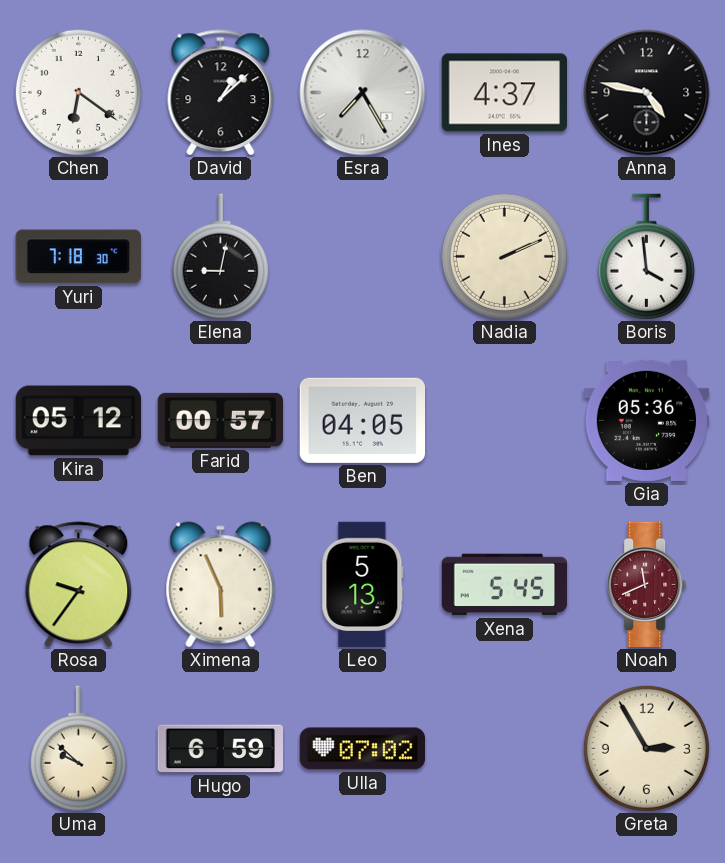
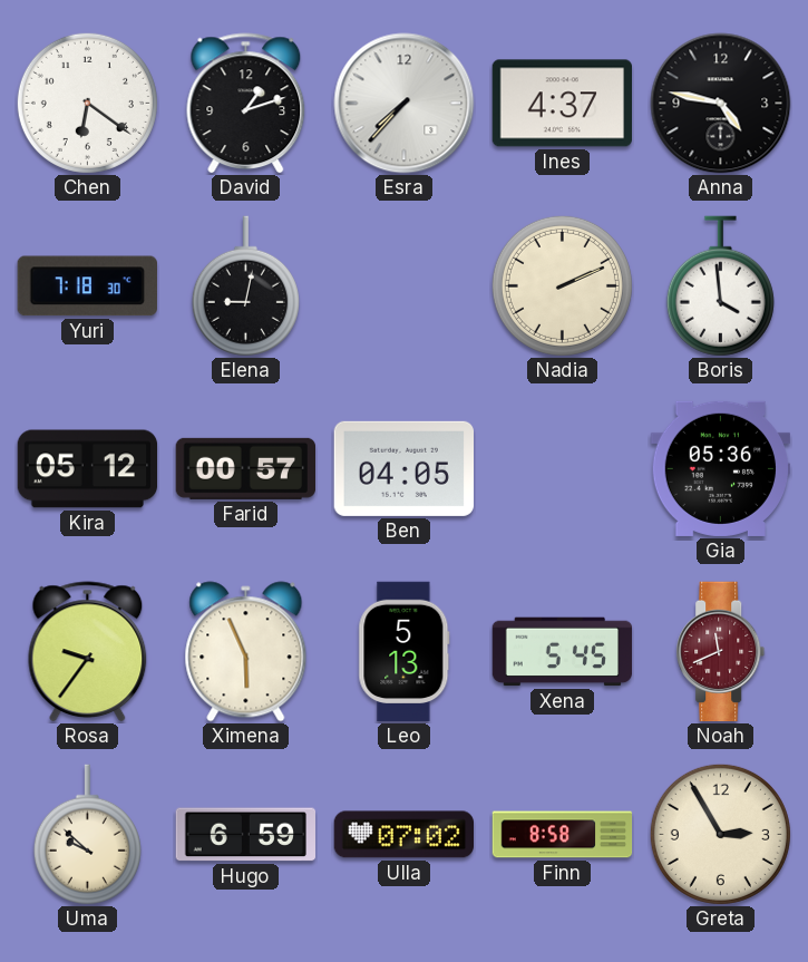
David: 1:08 -> 1:12 (246, 104)
Esra: 7:25 -> 7:37 (405, 104)
Finn: none -> 8:58 (563, 835)
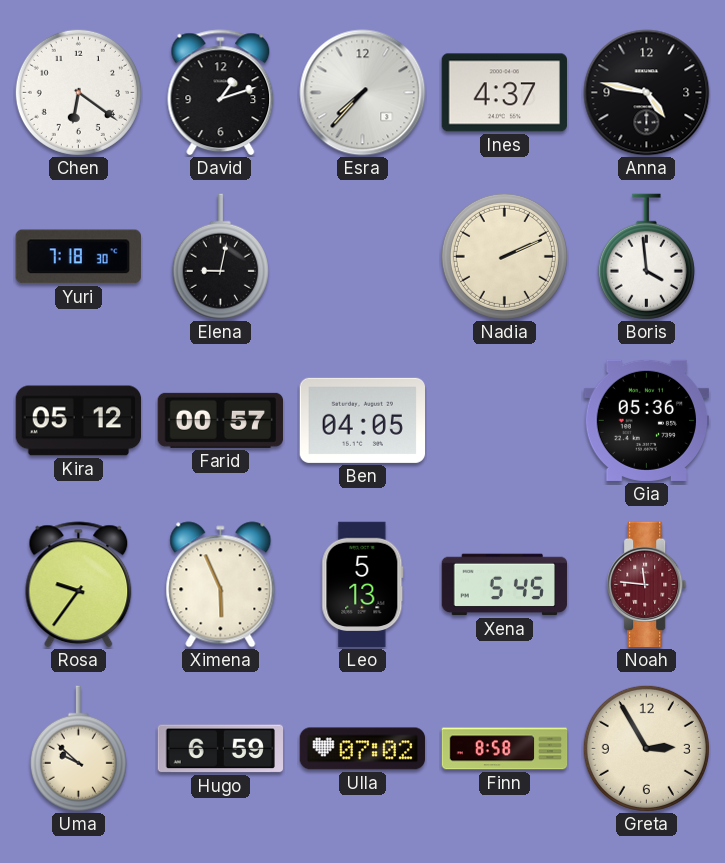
Noah: 11:41 -> 11:46 (647, 585)
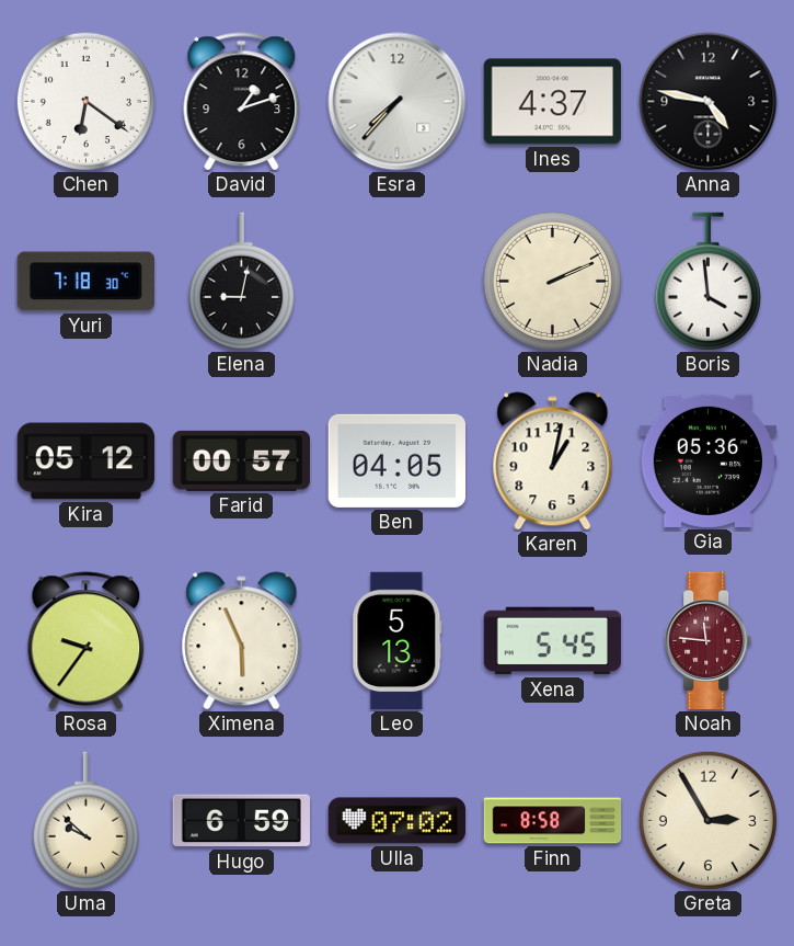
Karen: none -> 1:02 (553, 461)
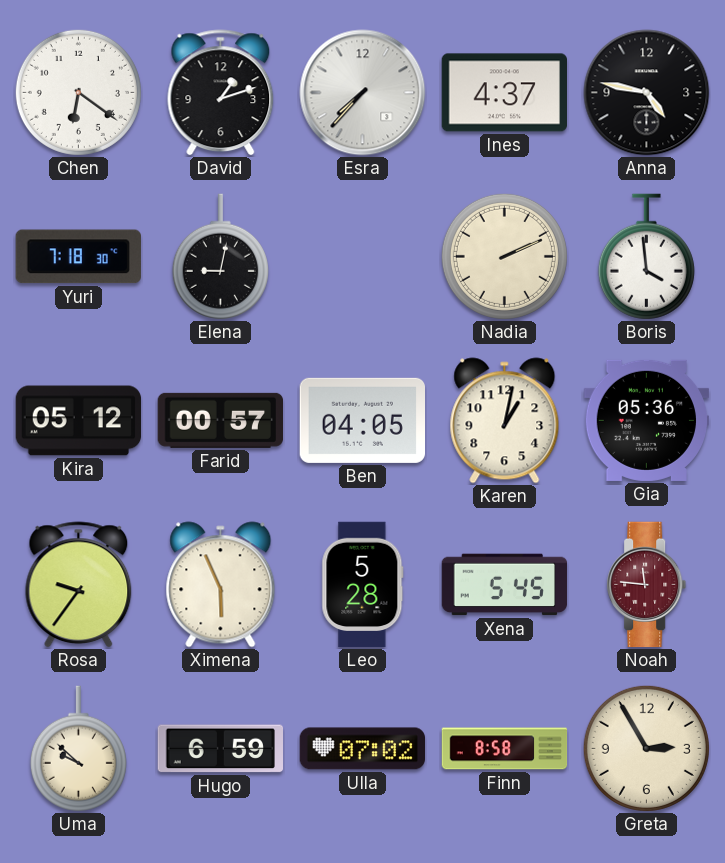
Leo: 5:13 -> 5:28 (363, 585)
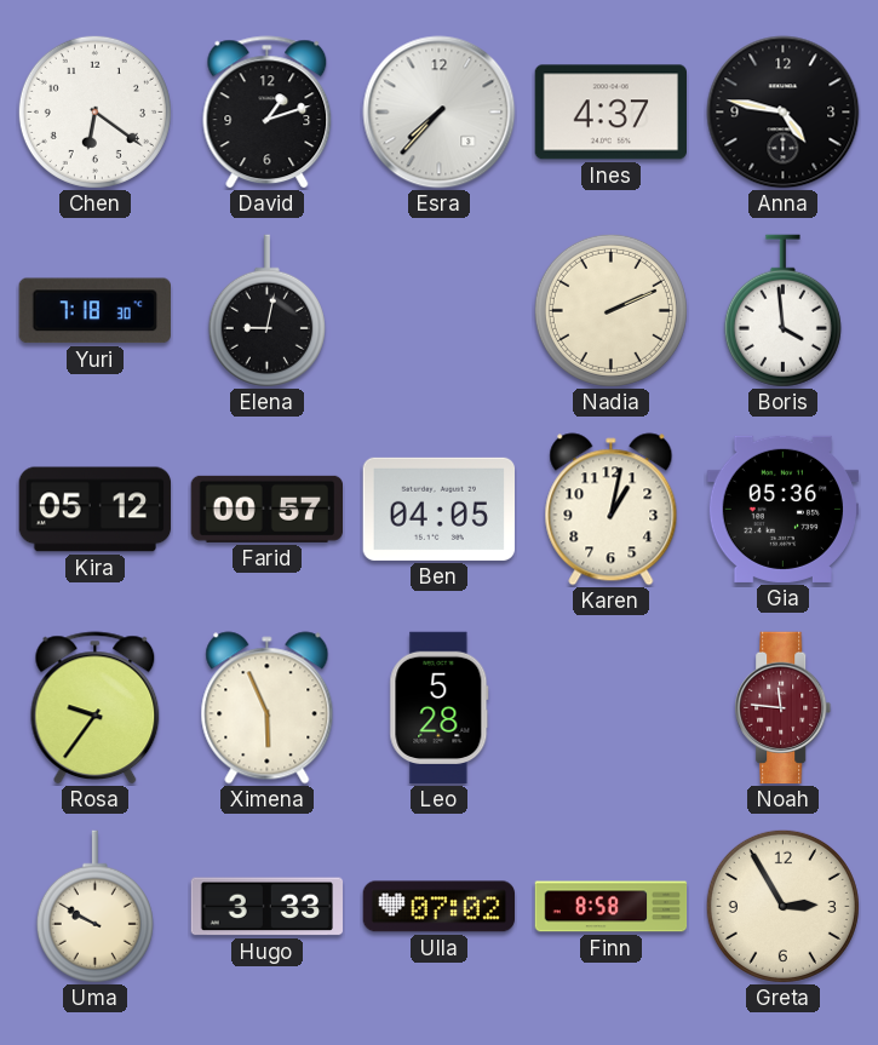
Xena: 5:45 -> none (505, 585)
Uma: 9:52 -> 9:50 (94, 907)
Hugo: 6:59 -> 3:33 (266, 907)
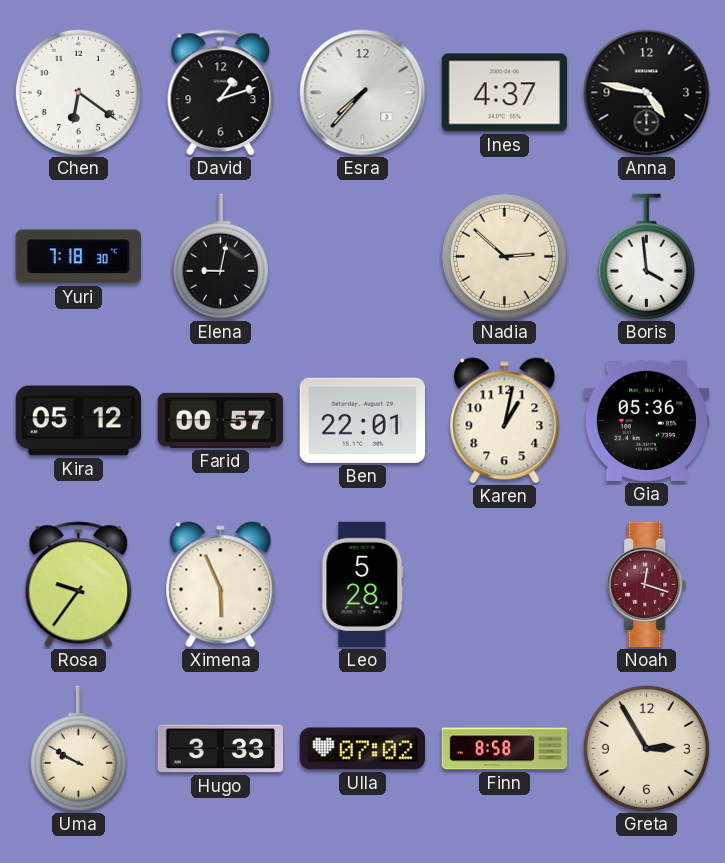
Nadia: 2:11 -> 2:52 (504, 256)
Ben: 04:05 -> 22:01 (362, 420)
Noah: 11:46 -> 12:18 (647, 585)
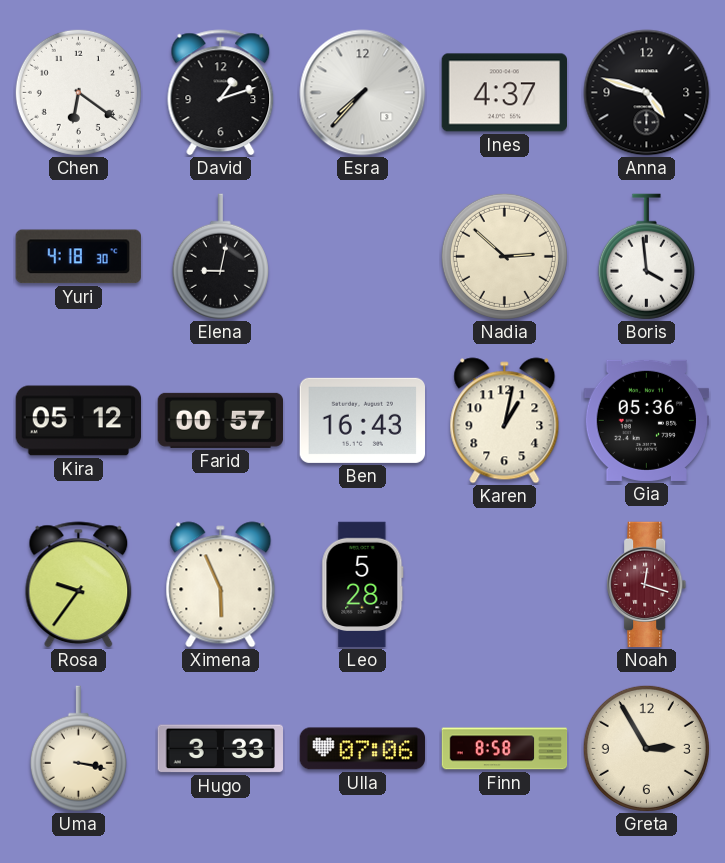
Anna: 4:47 -> 4:48 (647, 93)
Yuri: 7:18 -> 4:18 (78, 257)
Ben: 22:01 -> 16:43 (362, 420)
Uma: 9:50 -> 3:17 (78, 749)
Ulla: 07:02 -> 07:06 (363, 749)
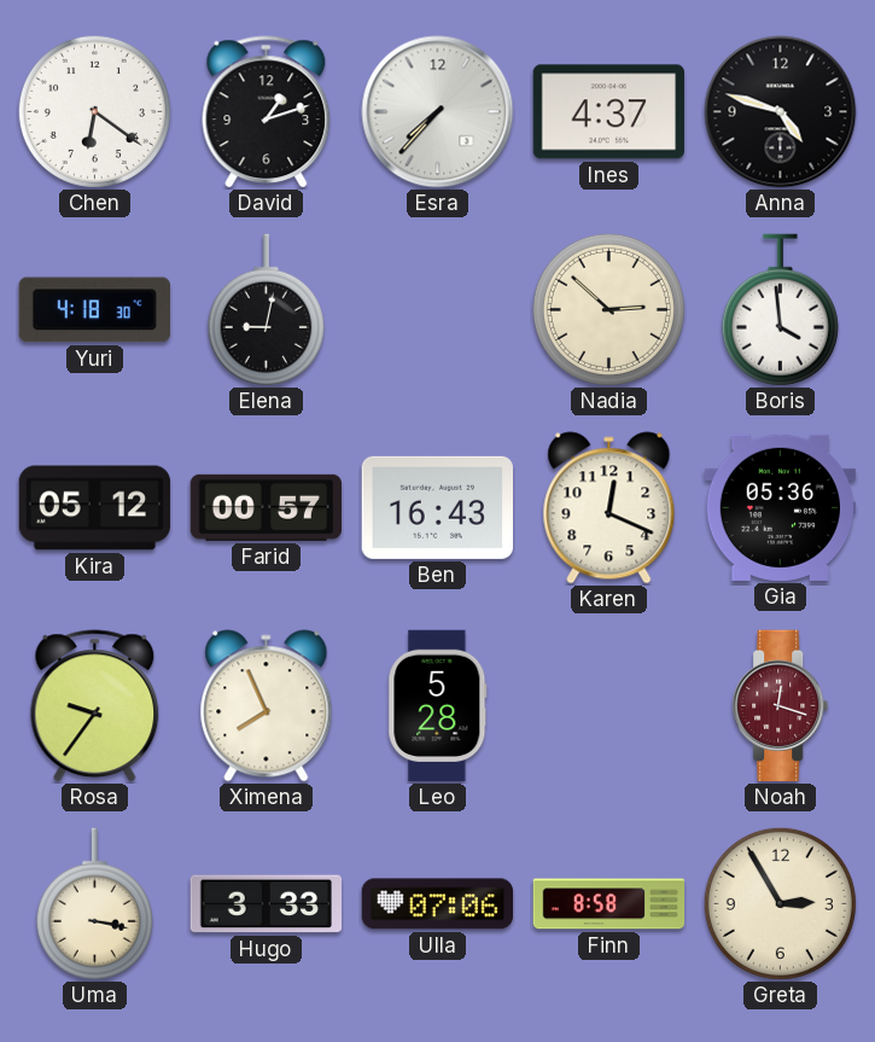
Karen: 1:02 -> 12:19 (609, 508)
Ximena: 5:56 -> 7:56 (267, 706)
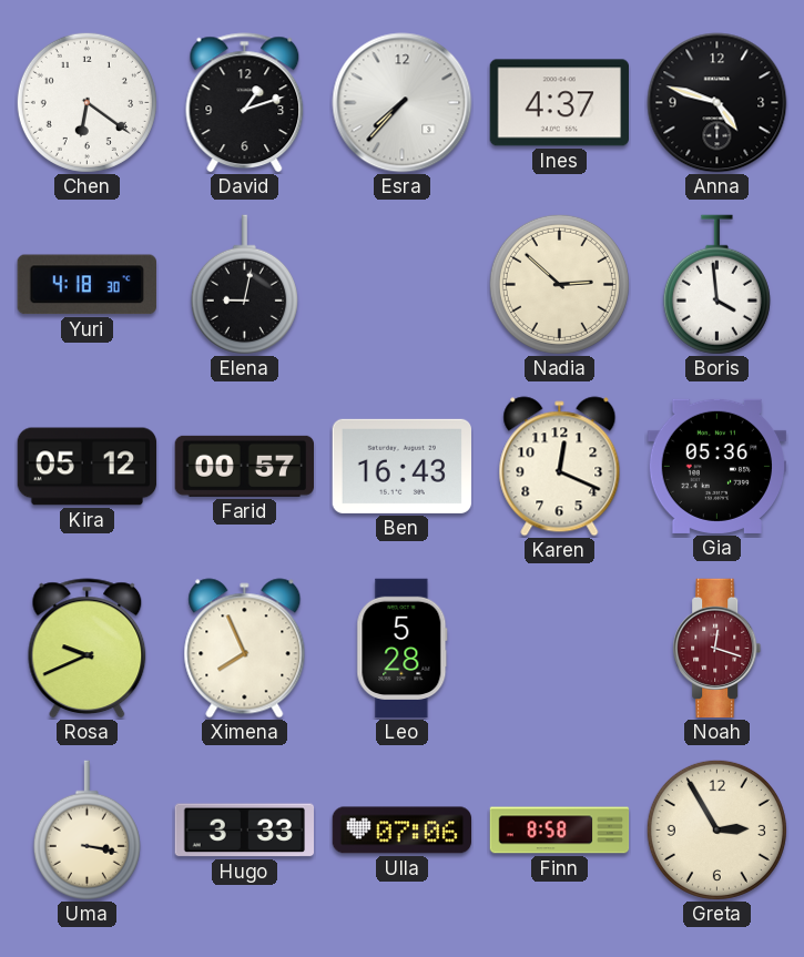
Rosa: 9:36 -> 9:41 (88, 649)
